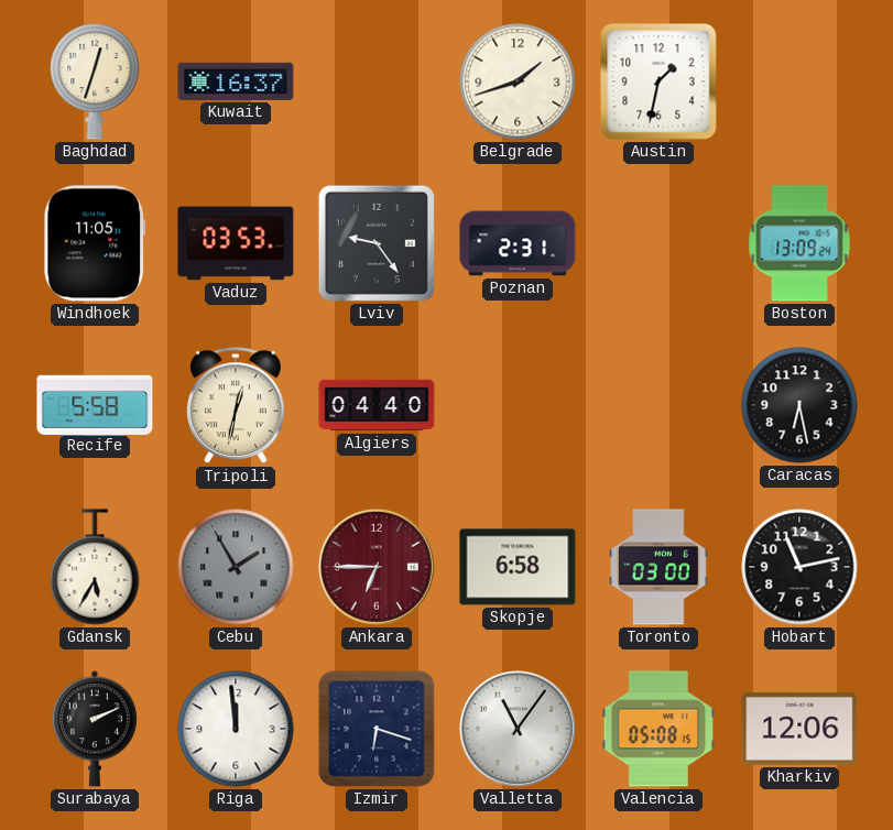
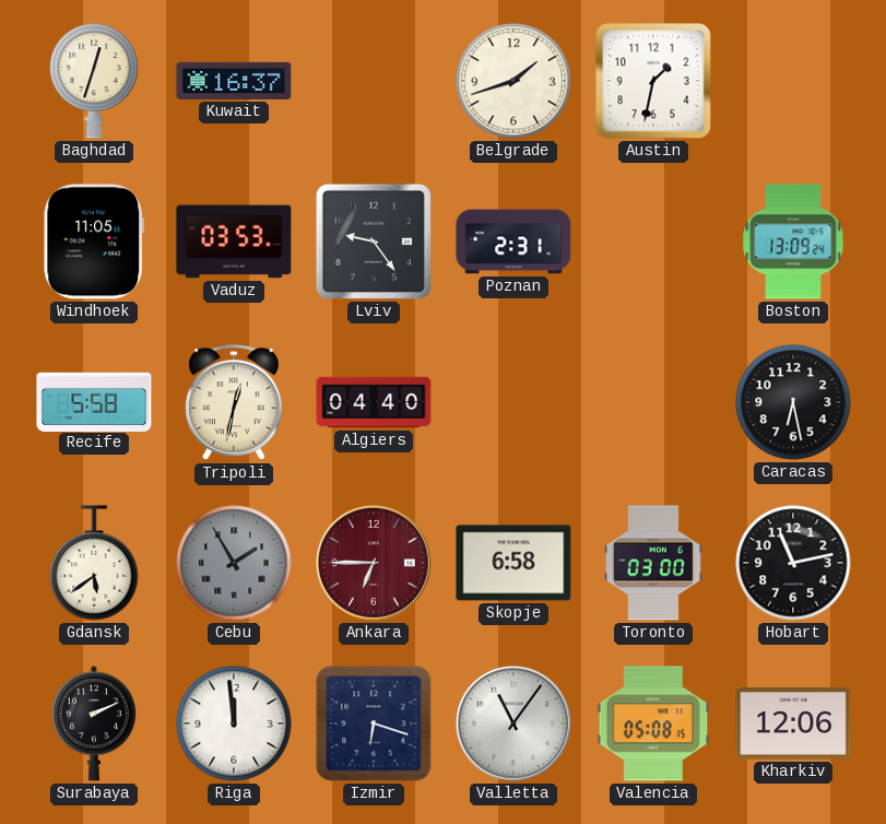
Gdansk: 5:35 -> 5:39 (94, 563)
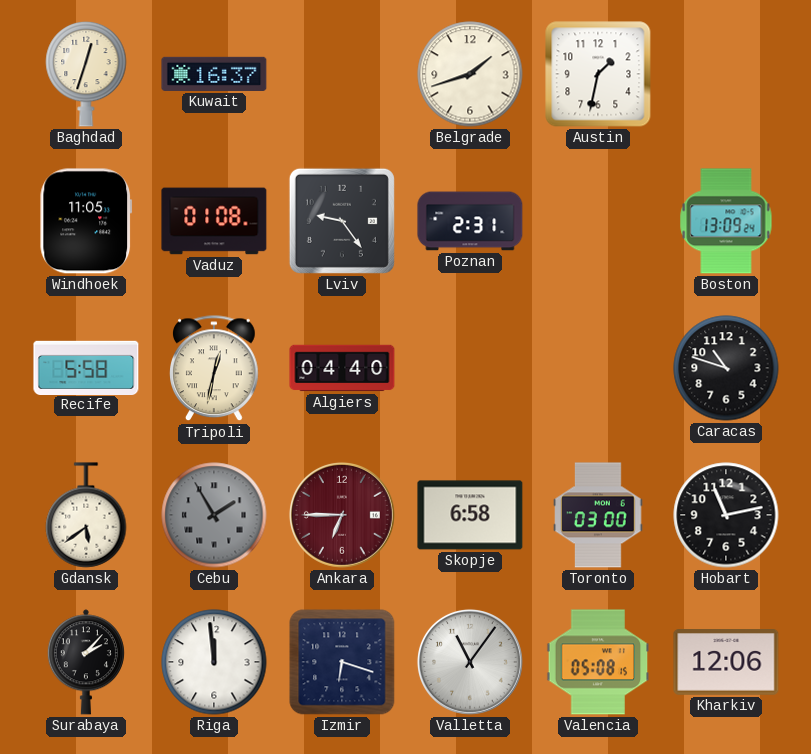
Vaduz: 03:53 -> 01:08 (214, 221)
Caracas: 6:28 -> 10:48 (726, 368)
Surabaya: 2:11 -> 2:07 (86, 662)
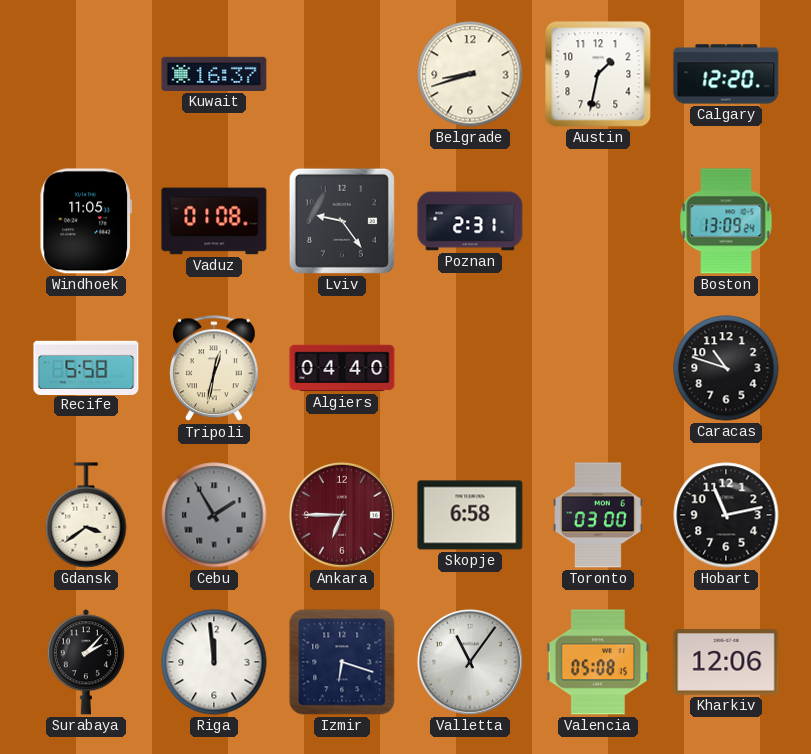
Baghdad: 12:33 -> none (86, 74)
Belgrade: 1:42 -> 8:42 (470, 74)
Calgary: none -> 12:20 (726, 74)
Gdansk: 5:39 -> 3:39 (86, 515)
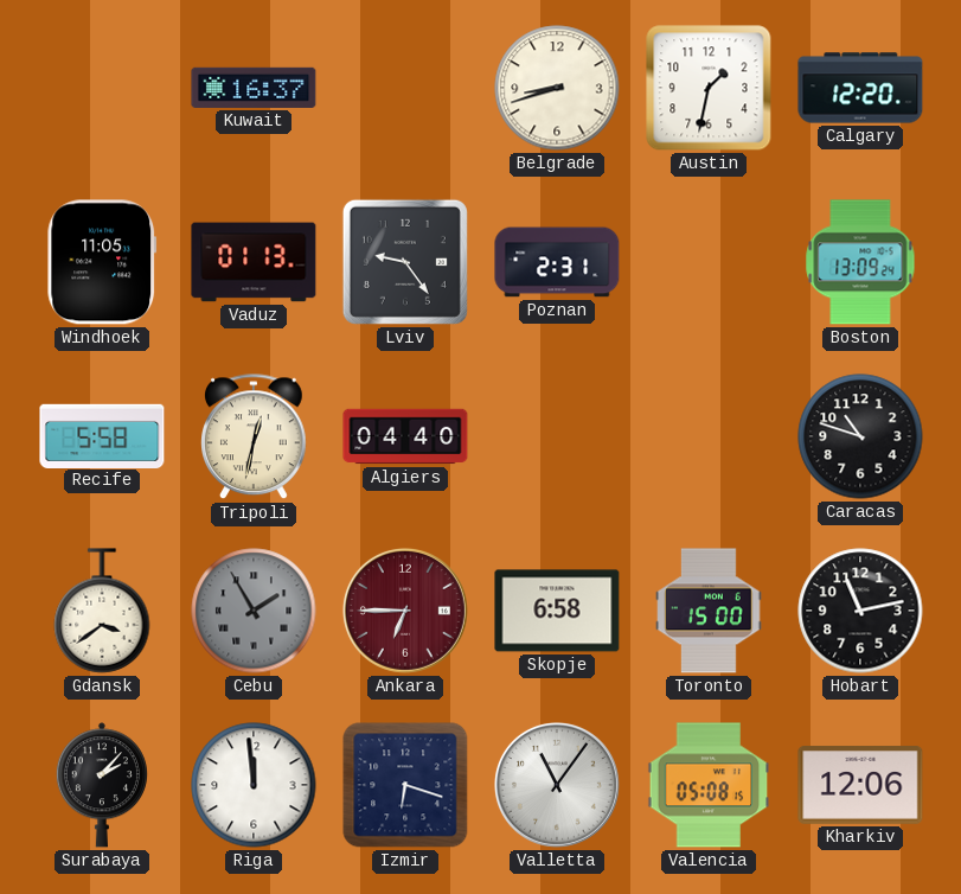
Vaduz: 01:08 -> 01:13 (254, 262)
Toronto: 03:00 -> 15:00 (709, 611)
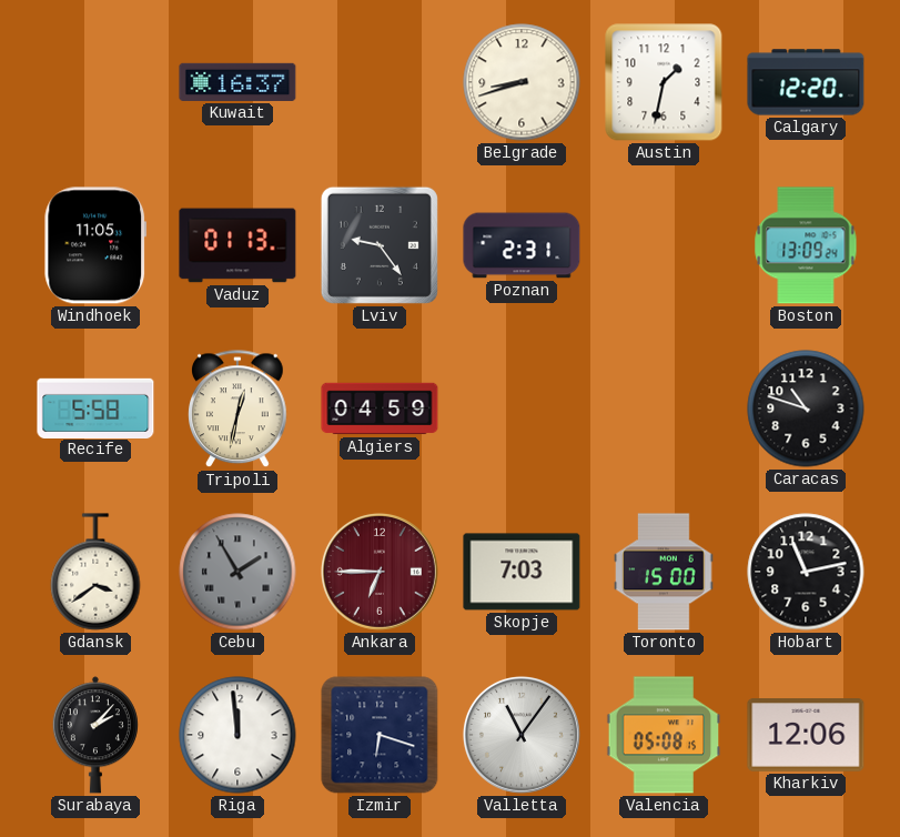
Algiers: 04:40 -> 04:59 (380, 409)
Skopje: 6:58 -> 7:03 (522, 572)
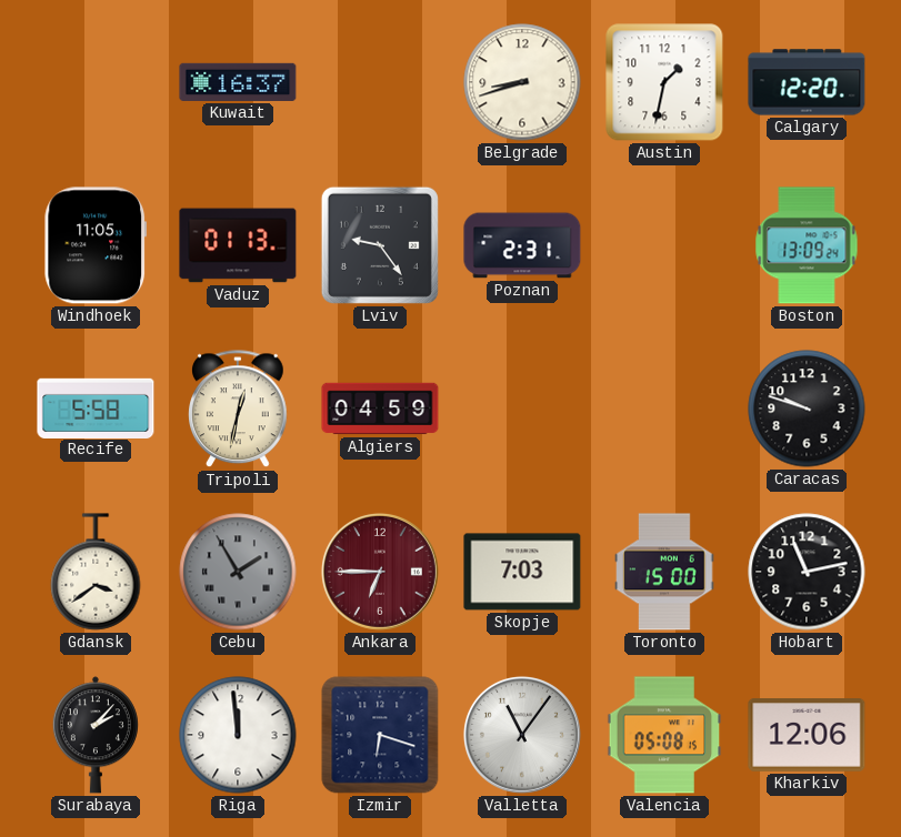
Caracas: 10:48 -> 9:48 (807, 409)
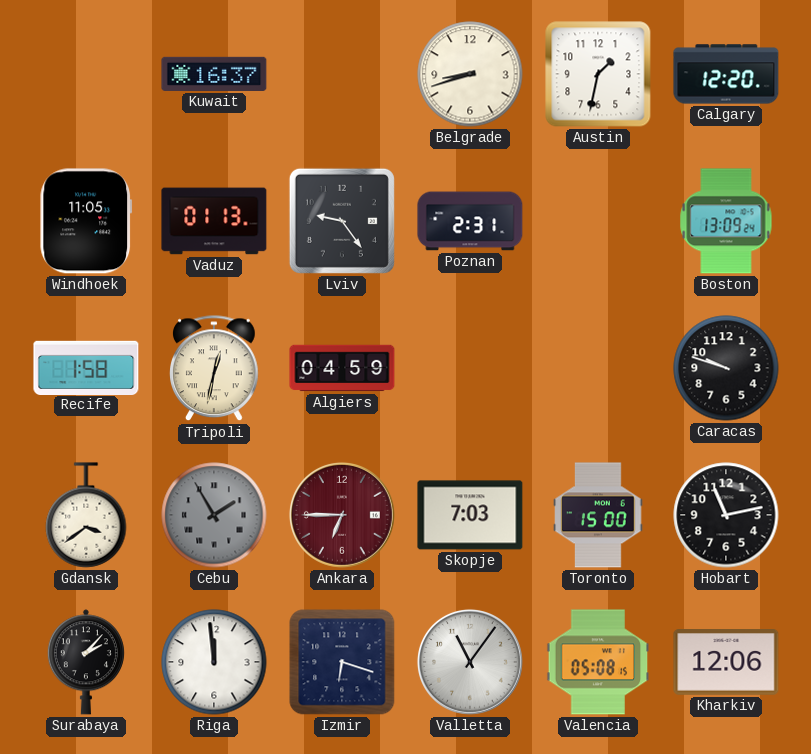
Recife: 5:58 -> 1:58 (86, 367)
